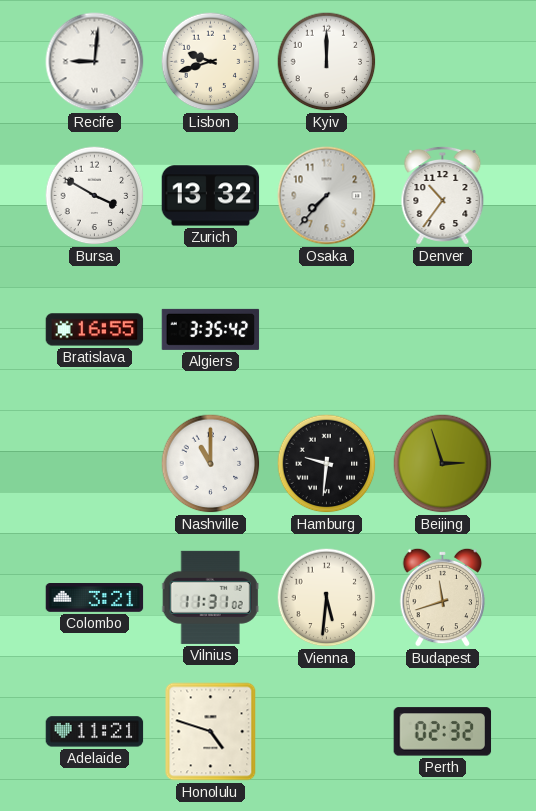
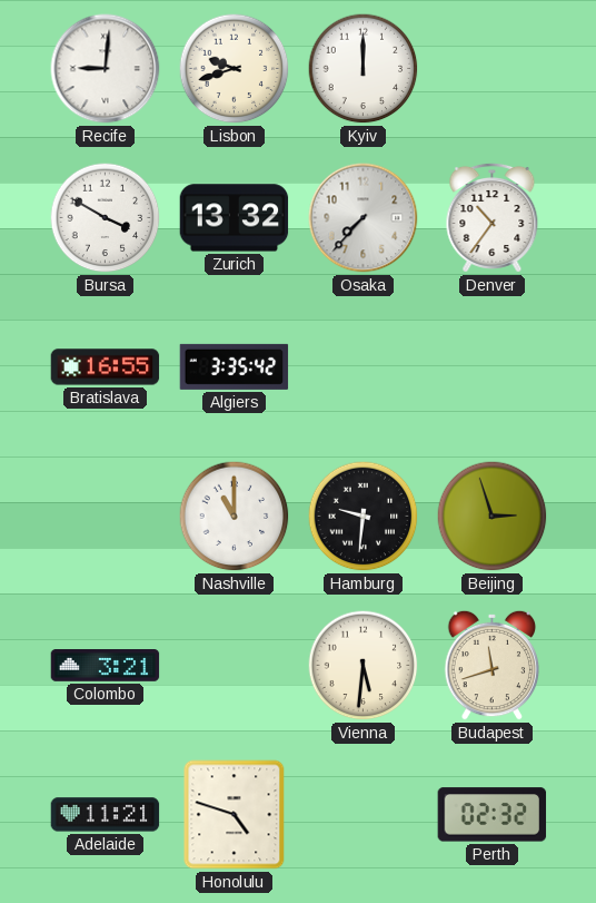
Vilnius: 11:31 -> none (211, 597)
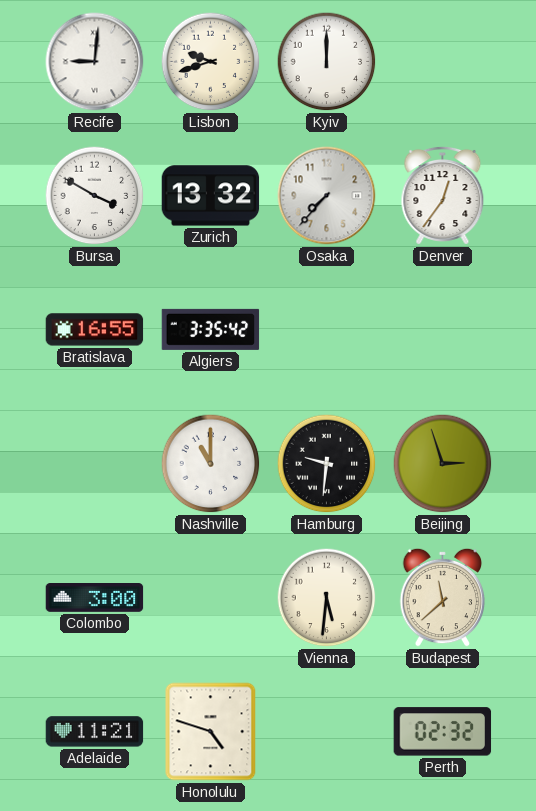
Denver: 10:36 -> 12:36 (443, 195)
Colombo: 3:21 -> 3:00 (95, 598)
Budapest: 11:42 -> 11:38 (443, 597)
